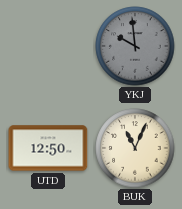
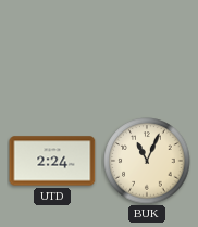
YKJ: 9:59 -> none (135, 46)
UTD: 12:50 -> 2:24 (52, 161)
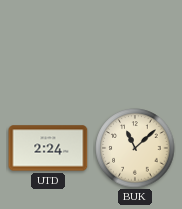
BUK: 11:04 -> 11:08 (135, 148)
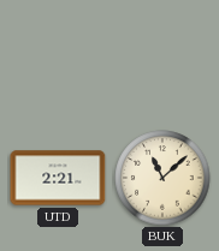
UTD: 2:24 -> 2:21 (58, 178)
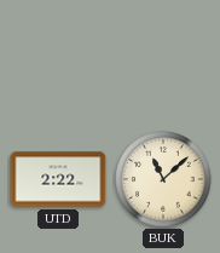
UTD: 2:21 -> 2:22 (58, 179)
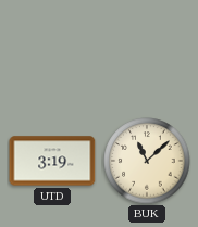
UTD: 2:22 -> 3:19 (52, 161)
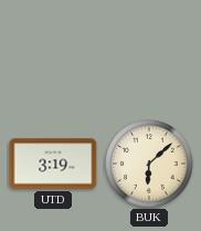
BUK: 11:08 -> 6:08 (149, 164)
